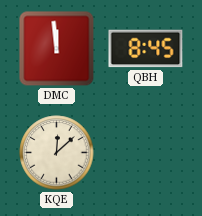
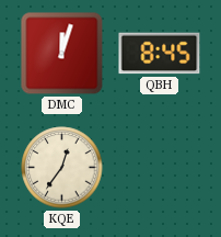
DMC: 11:59 -> 12:03 (62, 54)
KQE: 12:08 -> 12:36 (62, 168)
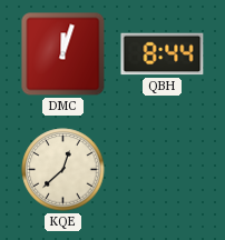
QBH: 8:45 -> 8:44 (163, 54)
KQE: 12:36 -> 12:38 (63, 170)
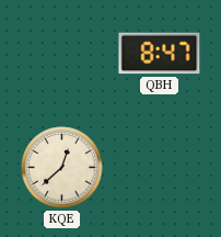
DMC: 12:03 -> none (63, 54)
QBH: 8:44 -> 8:47 (160, 54)
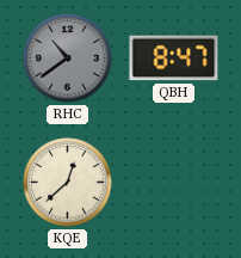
RHC: none -> 10:39 (68, 59)
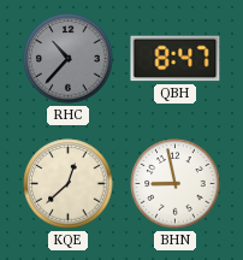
RHC: 10:39 -> 10:37 (69, 59)
BHN: none -> 8:58 (176, 184)
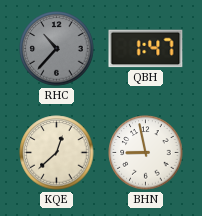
QBH: 8:47 -> 1:47 (146, 49)
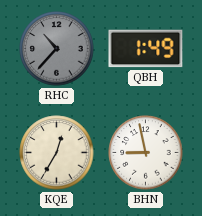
QBH: 1:47 -> 1:49 (146, 49)
KQE: 12:38 -> 12:35 (57, 153)
